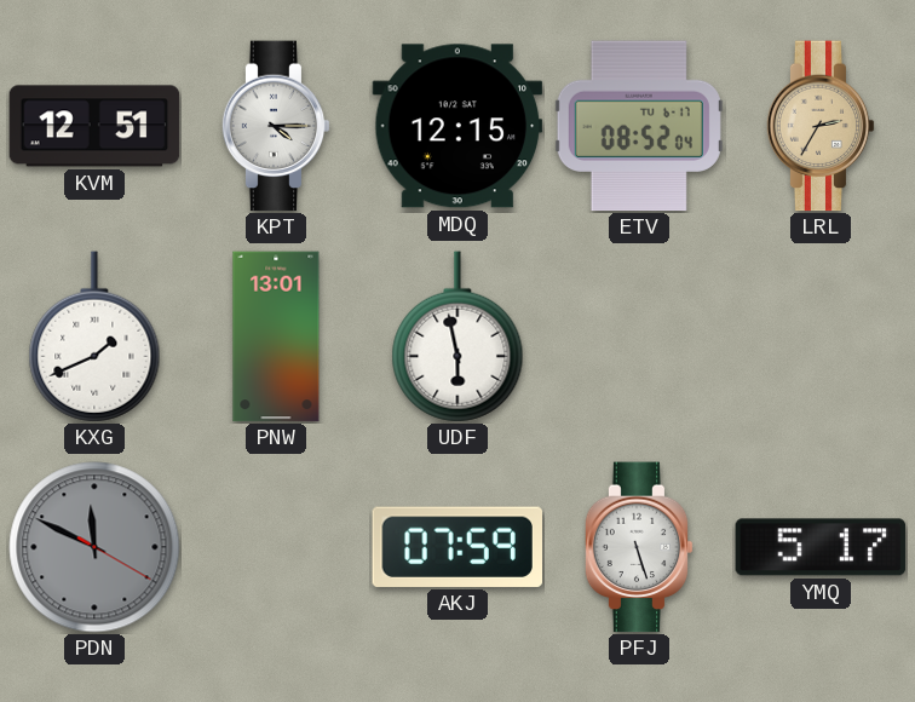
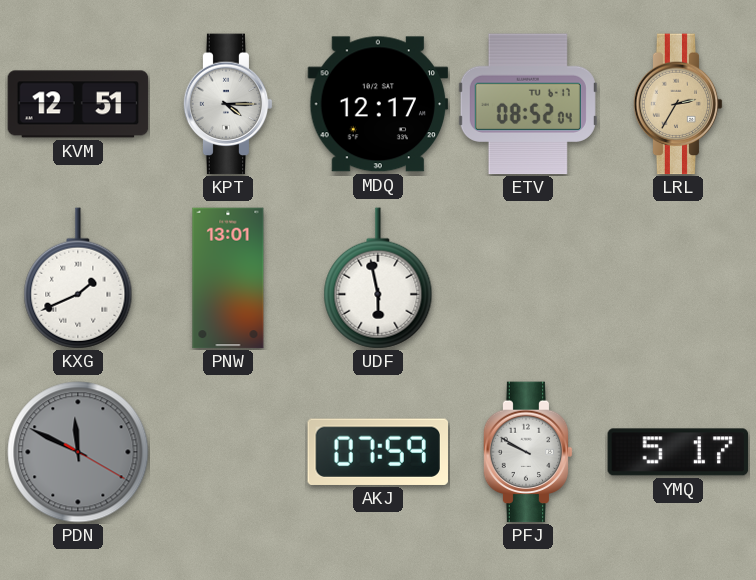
MDQ: 12:15 -> 12:17 (378, 104)
PFJ: 5:27 -> 9:50 (528, 452)
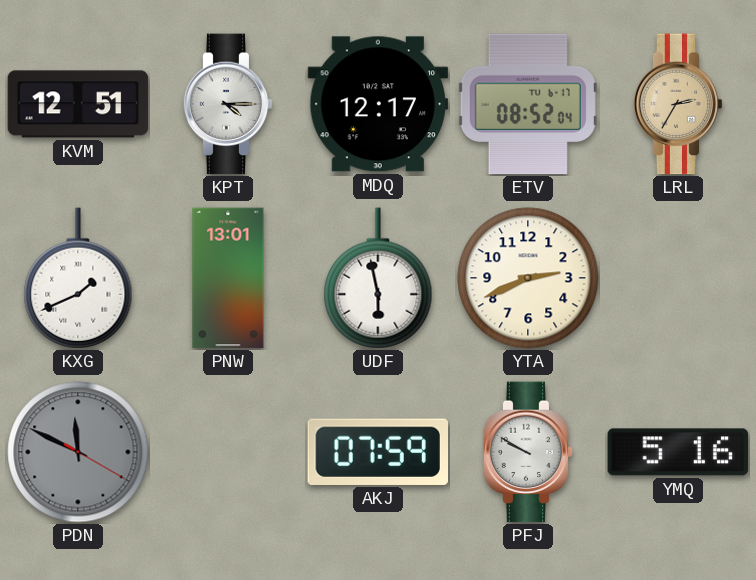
YTA: none -> 2:41 (528, 278)
YMQ: 5:17 -> 5:16 (678, 452)
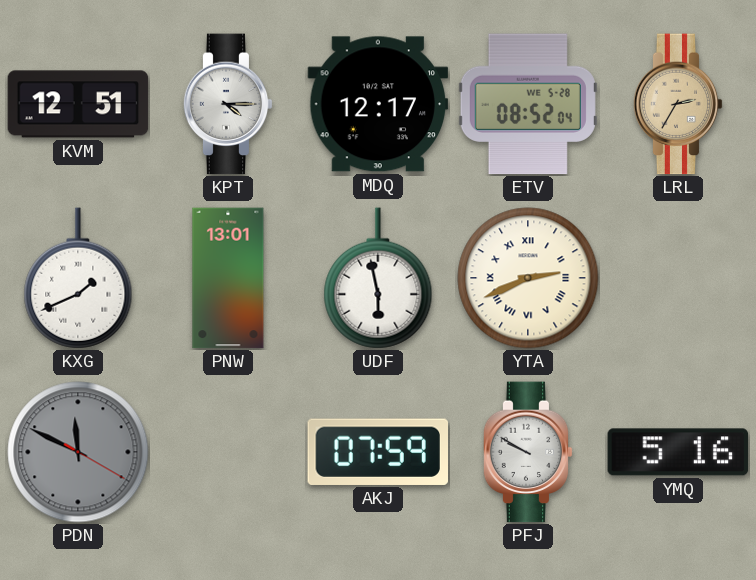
ETV date: TU 6-17 -> WE 5-28 (528, 104)
YTA numerals: Arabic -> Roman (528, 278)
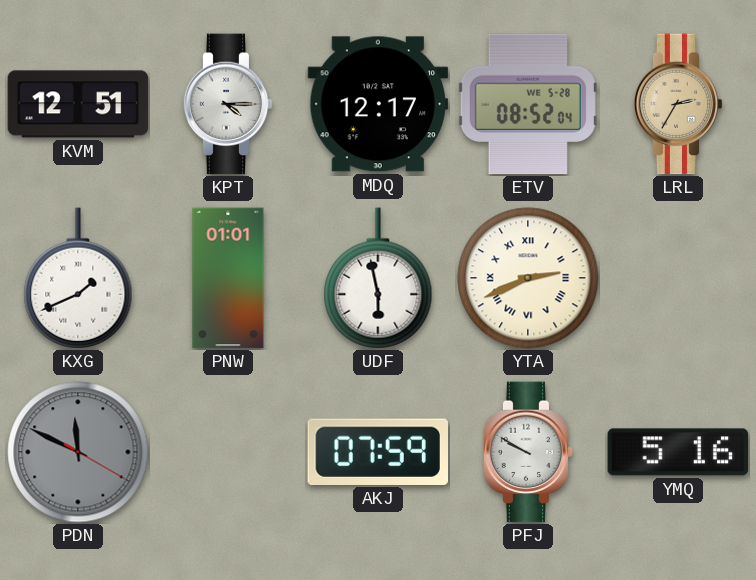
PNW: 13:01 -> 01:01 (228, 278)
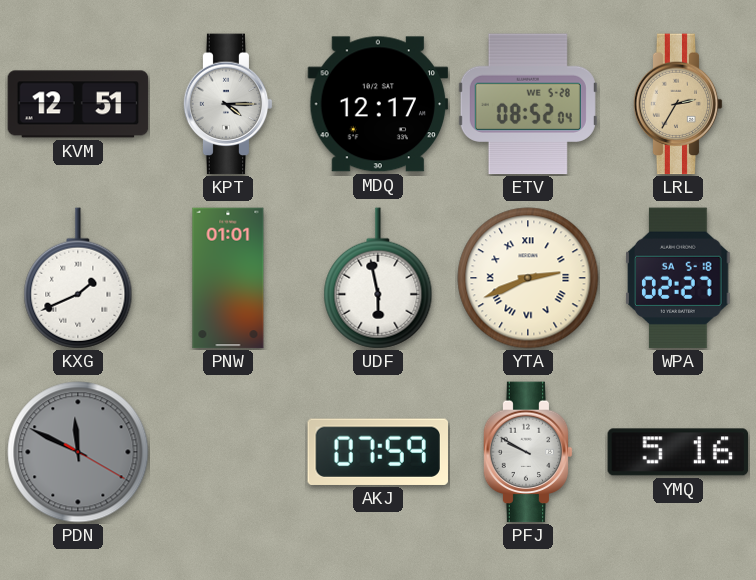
WPA: none -> 02:27 (678, 278)
